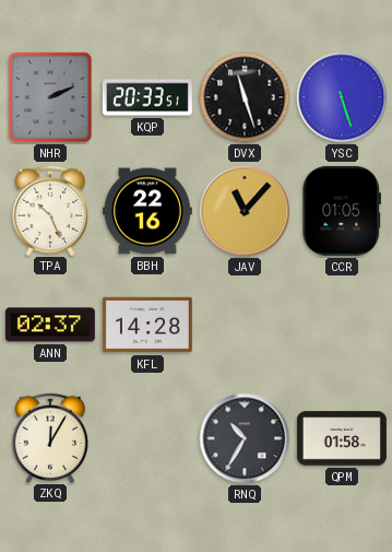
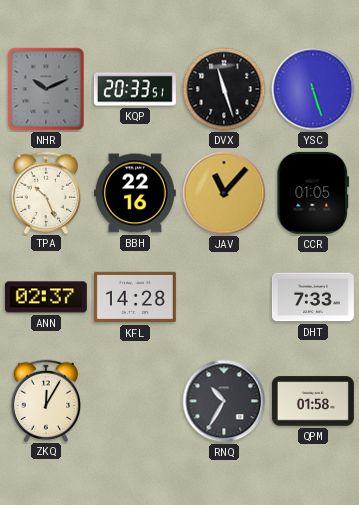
NHR: 2:11 -> 10:11 (46, 89)
DHT: none -> 7:33 (313, 297)
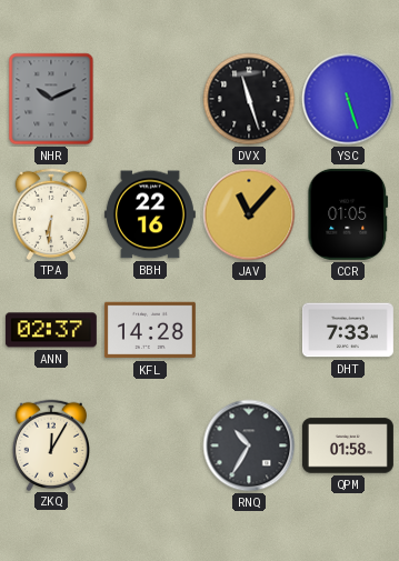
KQP: 20:33 -> none (135, 89)
TPA: 10:26 -> 6:31 (50, 213)
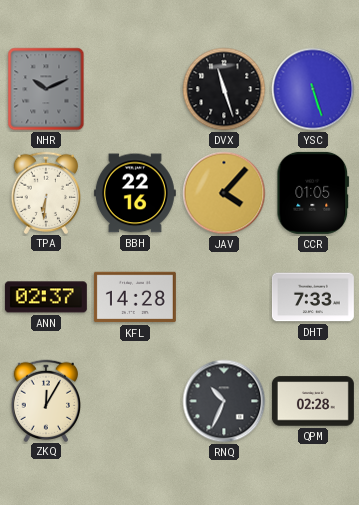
JAV: 11:07 -> 4:07 (224, 193)
RNQ: 10:35 -> 10:34 (224, 401)
QPM: 01:58 -> 02:28 (313, 401)
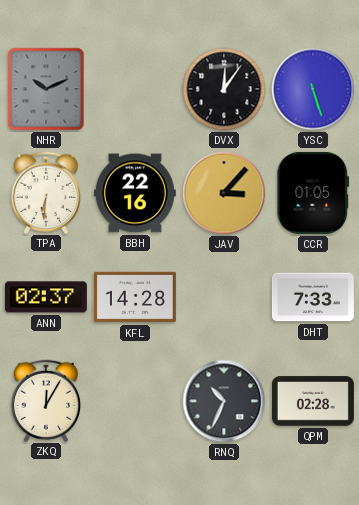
DVX: 11:27 -> 12:06 (224, 89)
JAV: 4:07 -> 3:07 (224, 193)
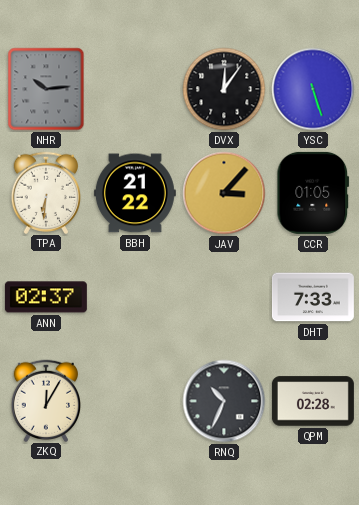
NHR: 10:11 -> 10:14 (46, 89)
BBH: 22:16 -> 21:22 (135, 193)
KFL: 14:28 -> none (135, 297)
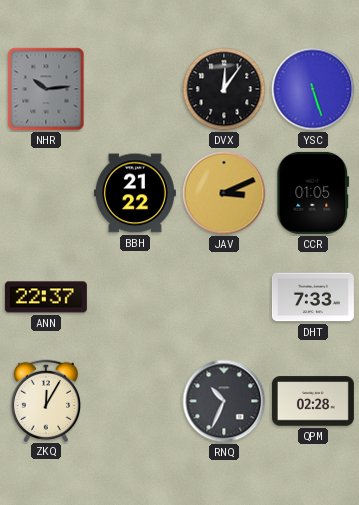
TPA: 6:31 -> none (45, 192)
JAV: 3:07 -> 3:11 (224, 193)
ANN: 02:37 -> 22:37 (46, 297)
